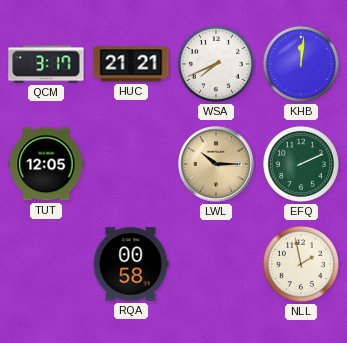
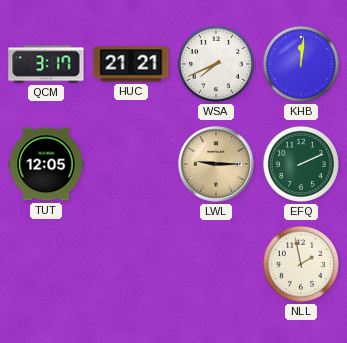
LWL: 10:15 -> 9:15 (216, 164)
RQA: 00:58 -> none (131, 264)
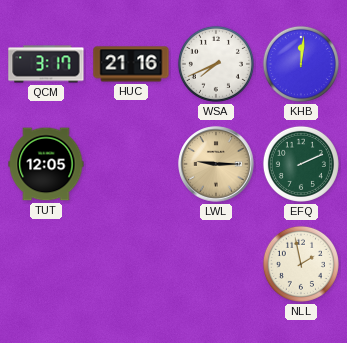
HUC: 21:21 -> 21:16 (131, 64)
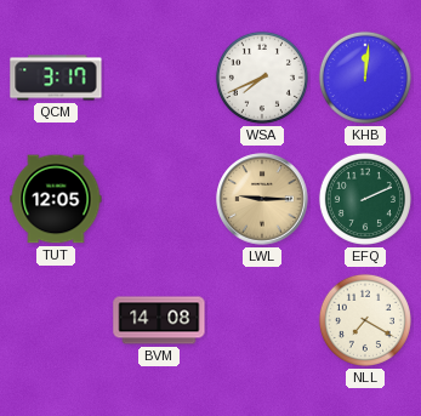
HUC: 21:16 -> none (131, 64)
BVM: none -> 14:08 (159, 320)
NLL: 1:58 -> 7:20 (365, 320)
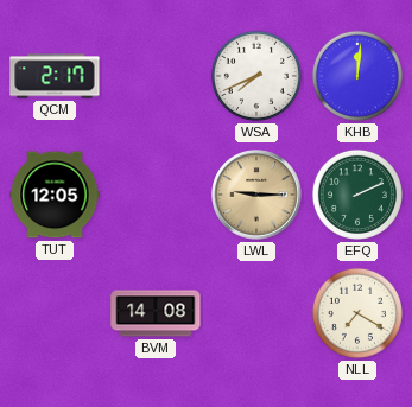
QCM: 3:17 -> 2:17 (55, 76)
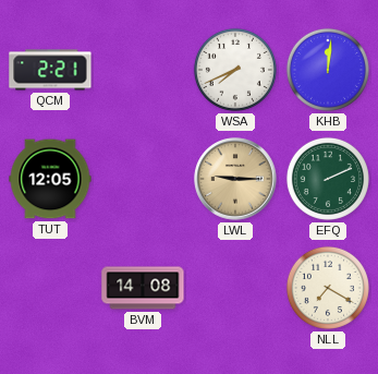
QCM: 2:17 -> 2:21 (50, 70)
